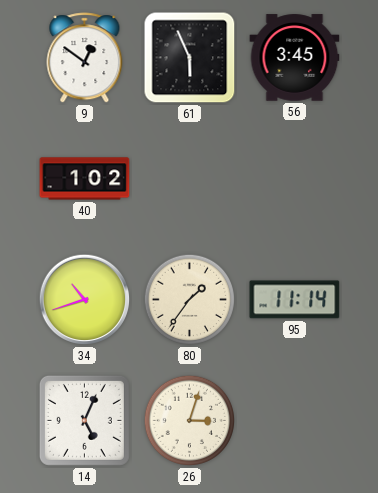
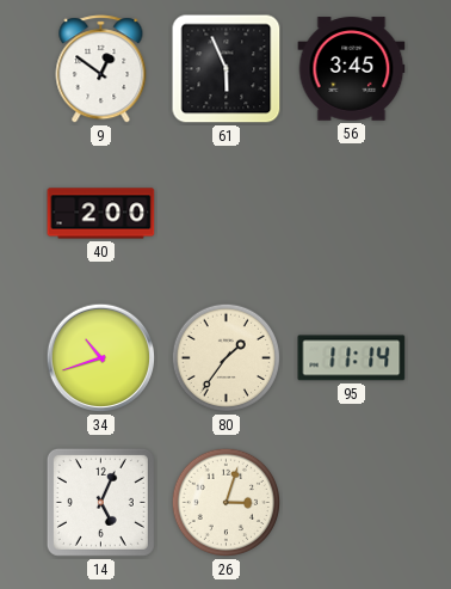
40: 1:02 -> 2:00 (101, 214)
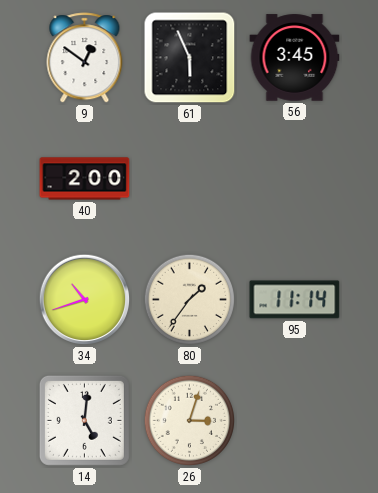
14: 5:04 -> 5:01 (84, 420)
